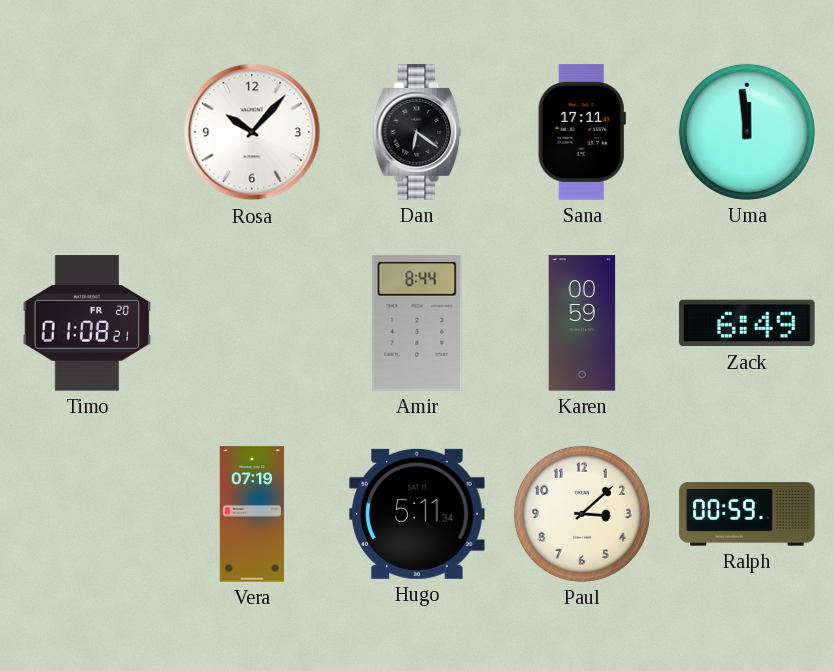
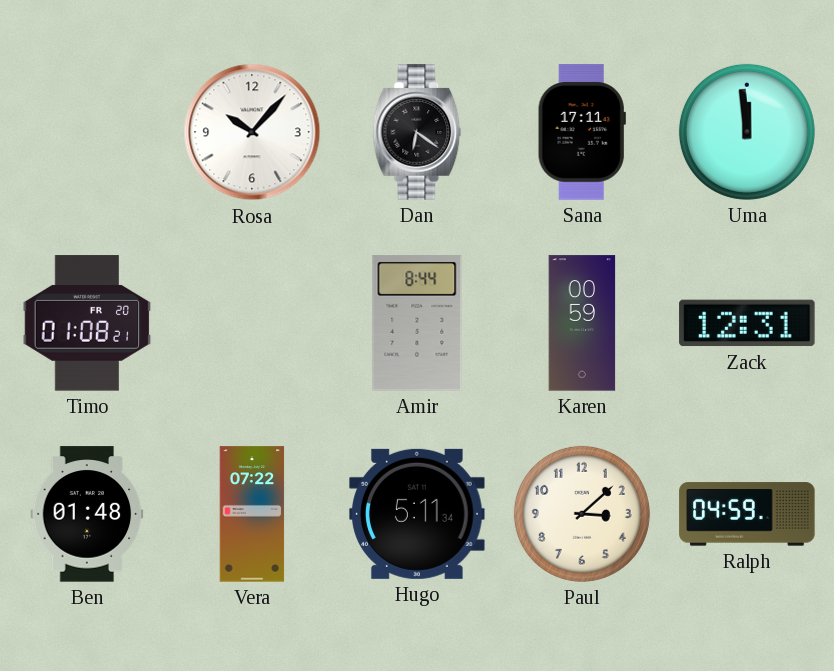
Zack: 6:49 -> 12:31 (747, 323)
Ben: none -> 01:48 (87, 514)
Vera: 07:19 -> 07:22 (252, 514)
Ralph: 00:59 -> 04:59 (747, 514)
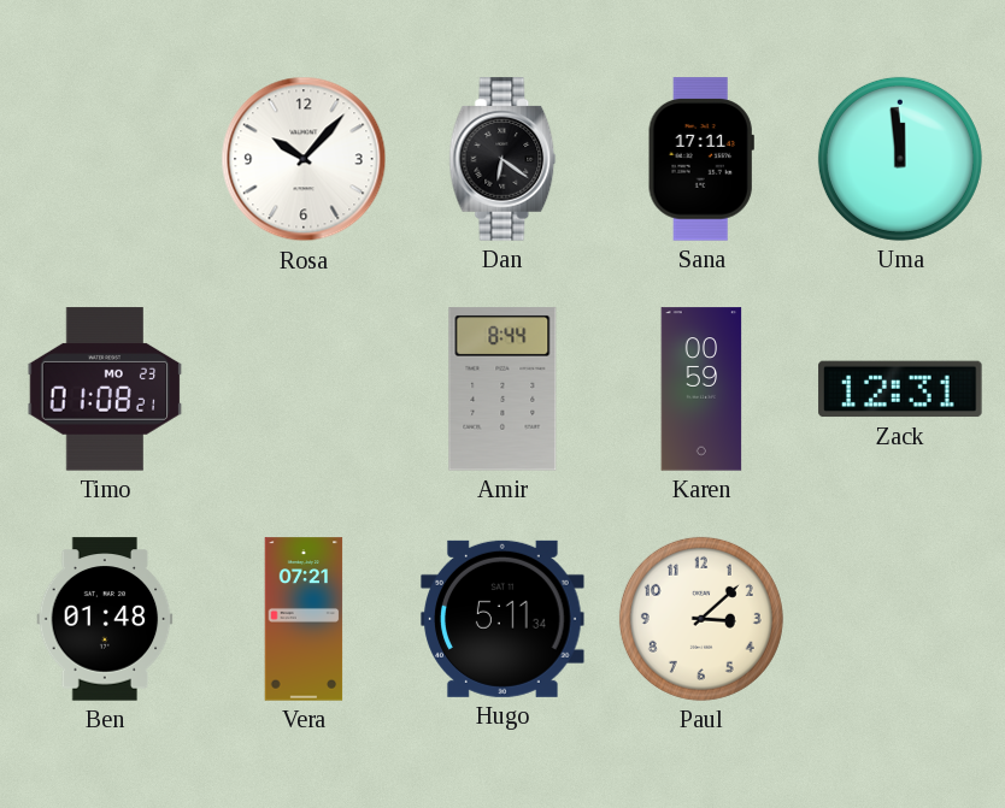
Timo date: FR 20 -> MO 23 (105, 389)
Vera: 07:22 -> 07:21 (304, 619)
Ralph: 04:59 -> none (747, 514)
